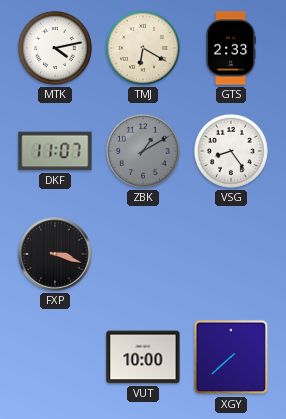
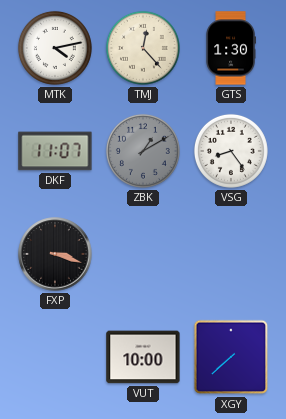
TMJ: 6:20 -> 12:23 (143, 48)
GTS: 2:33 -> 1:30 (231, 48)
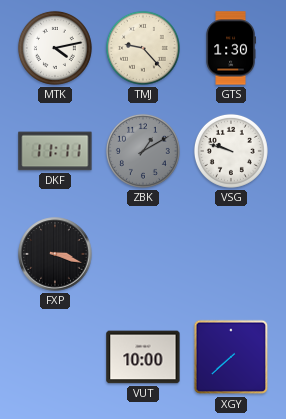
TMJ: 12:23 -> 9:23 (143, 48)
DKF: 11:07 -> 11:11 (55, 151)
VSG: 8:24 -> 9:48 (231, 151)
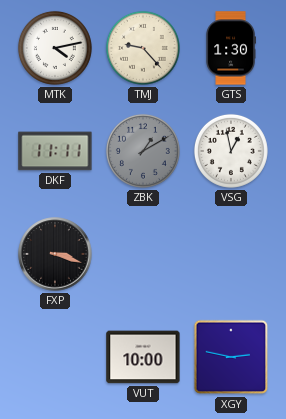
VSG: 9:48 -> 12:58 (231, 151)
XGY: 7:38 -> 2:47 (231, 357)
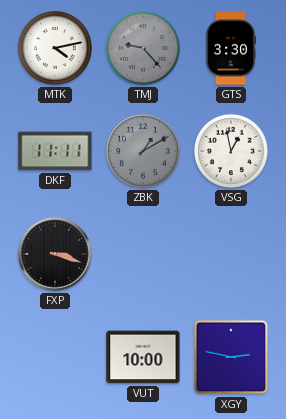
TMJ dial: cream -> grey (143, 48)
GTS: 1:30 -> 3:30 (231, 48)
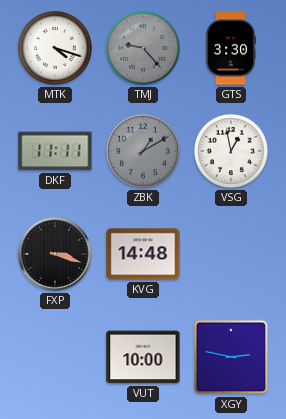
MTK: 4:13 -> 4:18 (55, 48)
KVG: none -> 14:48 (143, 254)
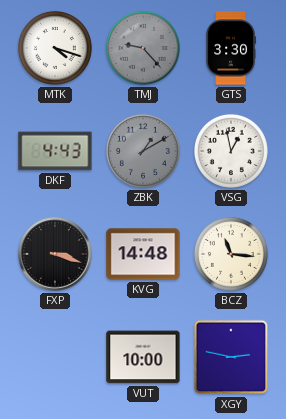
DKF: 11:11 -> 4:43 (55, 151)
BCZ: none -> 11:16 (231, 254)
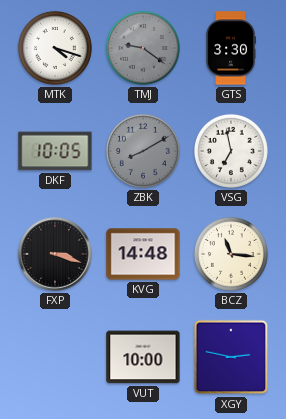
TMJ: 9:23 -> 9:21 (143, 48)
DKF: 4:43 -> 10:05 (55, 151)
ZBK: 1:10 -> 8:10 (143, 151)
VSG: 12:58 -> 6:58 (231, 151)
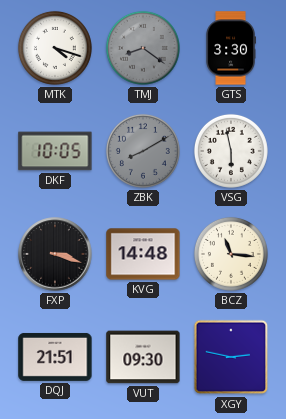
TMJ: 9:21 -> 8:21 (143, 48)
VSG: 6:58 -> 5:58 (231, 151)
DQJ: none -> 21:51 (55, 357)
VUT: 10:00 -> 09:30 (143, 357)
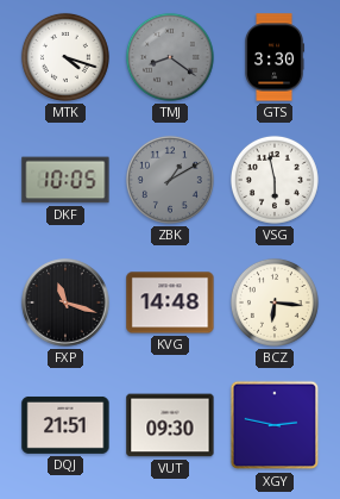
ZBK: 8:10 -> 1:10 (170, 180)
FXP: 3:18 -> 11:18 (65, 302)
BCZ: 11:16 -> 6:16 (275, 302)
